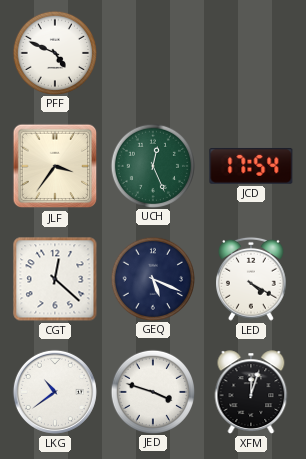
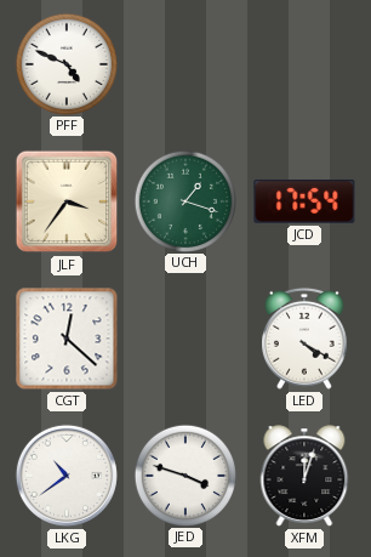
UCH: 12:26 -> 1:18 (184, 200)
GEQ: 5:19 -> none (152, 278)
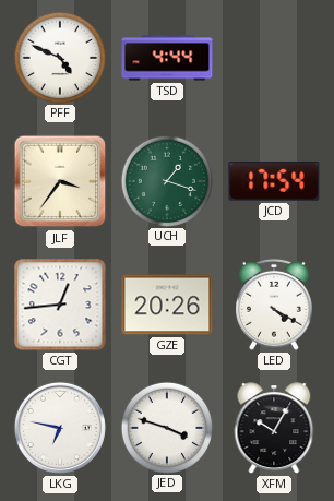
TSD: none -> 4:44 (167, 58)
CGT: 12:22 -> 12:44 (60, 305)
GZE: none -> 20:26 (167, 305)
LKG: 10:39 -> 6:47 (60, 428)
XFM: 12:03 -> 10:05 (274, 428)
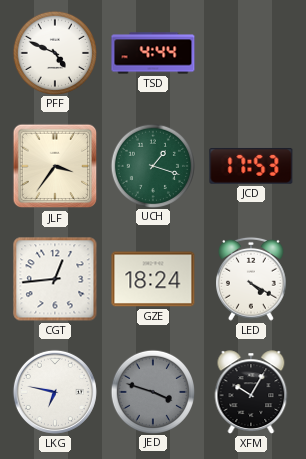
JCD: 17:54 -> 17:53 (251, 166)
GZE: 20:26 -> 18:24 (153, 279)
JED dial: white -> grey (152, 391)
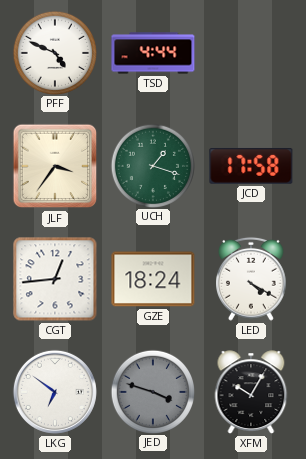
JCD: 17:53 -> 17:58 (251, 166)
LKG: 6:47 -> 6:51 (55, 392)
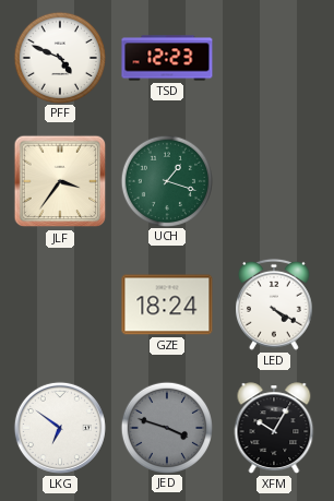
TSD: 4:44 -> 12:23 (167, 58)
JCD: 17:58 -> none (251, 166)
CGT: 12:44 -> none (55, 279)
